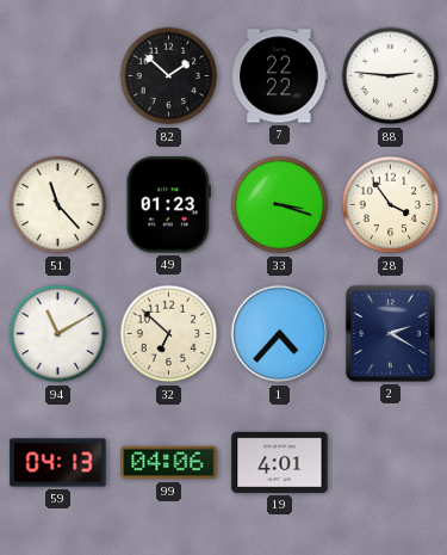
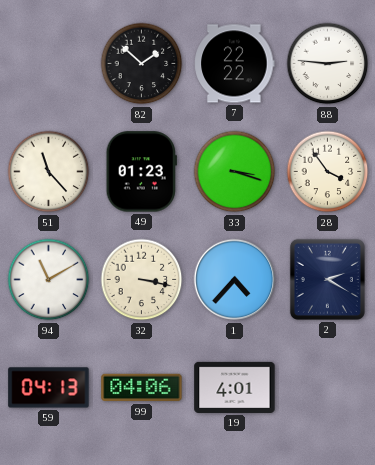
32: 6:52 -> 3:17 (142, 280)
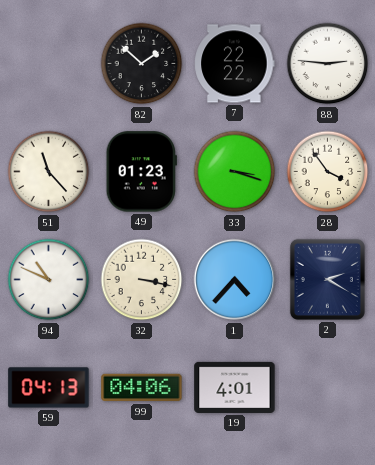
94: 11:10 -> 10:49 (49, 280)
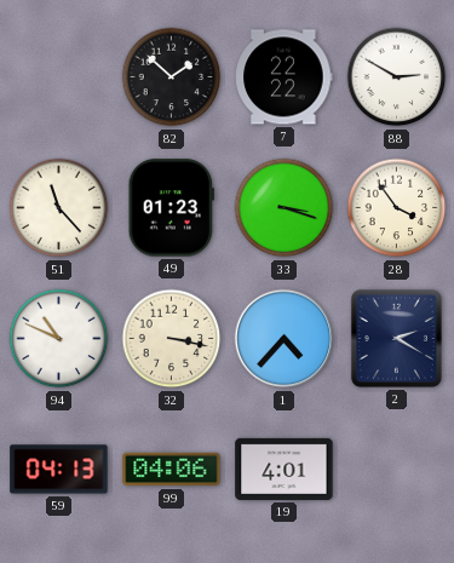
88: 2:46 -> 2:50 (397, 77)
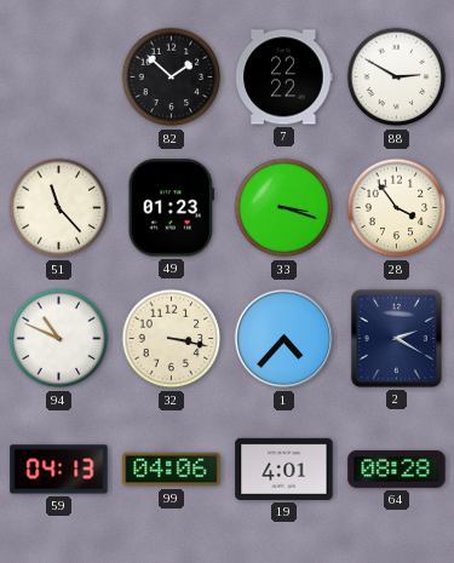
64: none -> 08:28 (397, 469)
